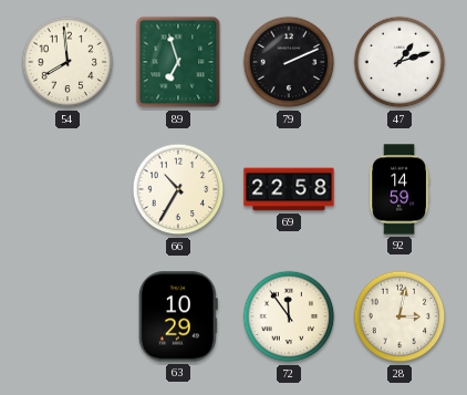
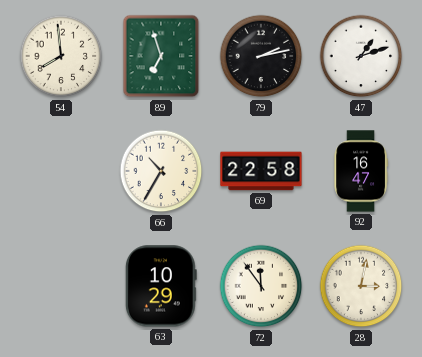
79: 2:11 -> 2:13 (261, 56)
92: 14:59 -> 16:47 (361, 171)
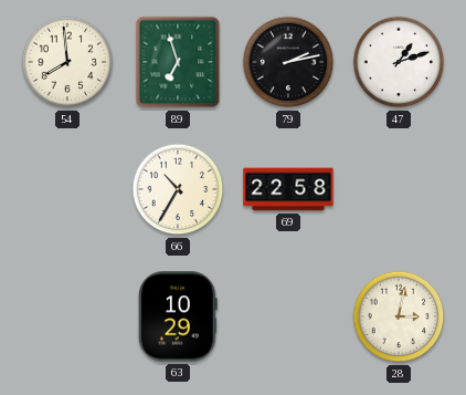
92: 16:47 -> none (361, 171)
72: 11:54 -> none (261, 286)
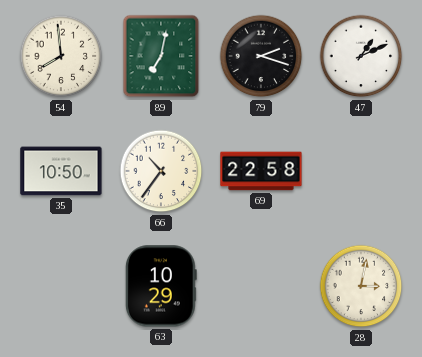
89: 6:57 -> 7:02 (161, 56)
79: 2:13 -> 2:18 (261, 56)
47: 1:12 -> 1:11 (361, 56)
35: none -> 10:50 (61, 171)
66: 10:35 -> 10:36 (161, 171)
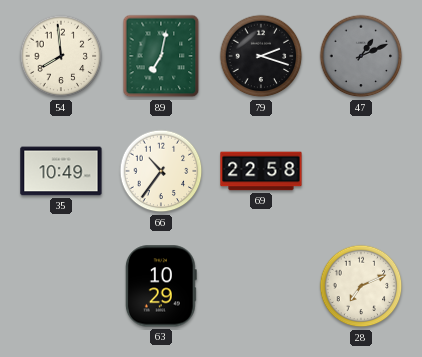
47 dial: white -> grey (361, 56)
35: 10:50 -> 10:49 (61, 171)
28: 3:02 -> 7:11 (361, 286)
